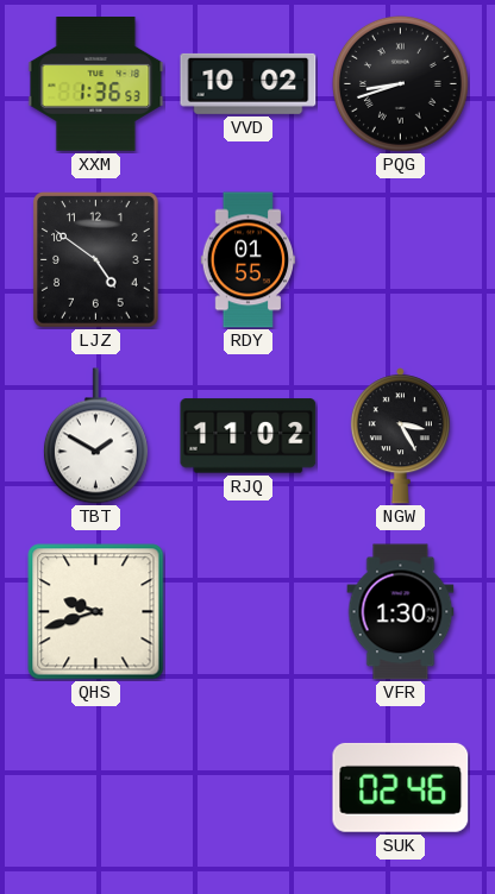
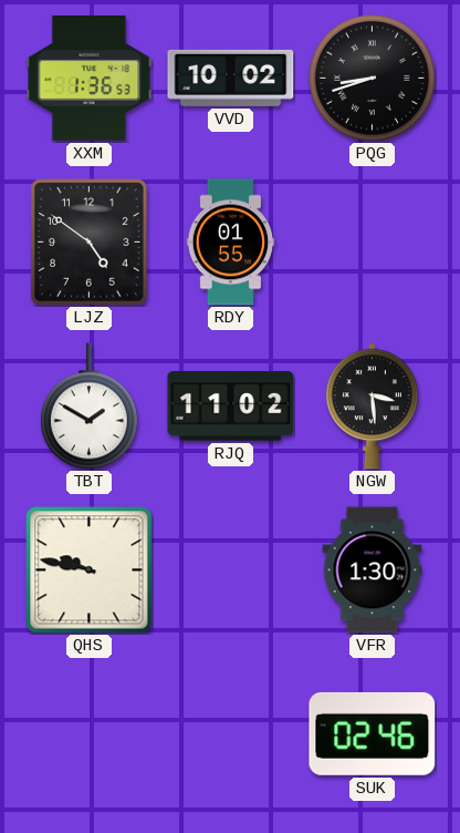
NGW: 3:25 -> 3:29 (372, 407)
QHS: 9:42 -> 9:47 (90, 570)
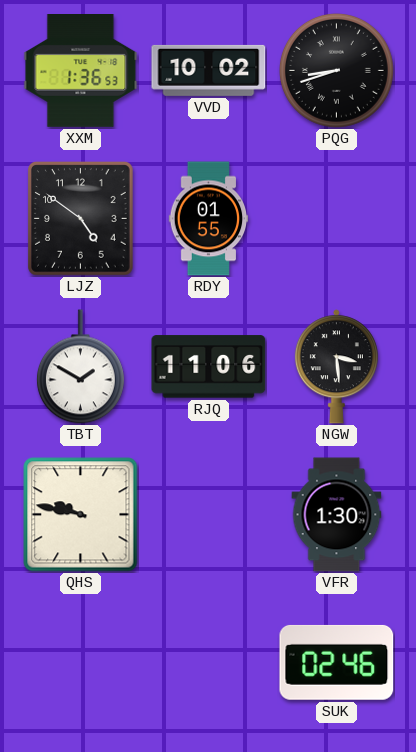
RJQ: 11:02 -> 11:06 (209, 367)
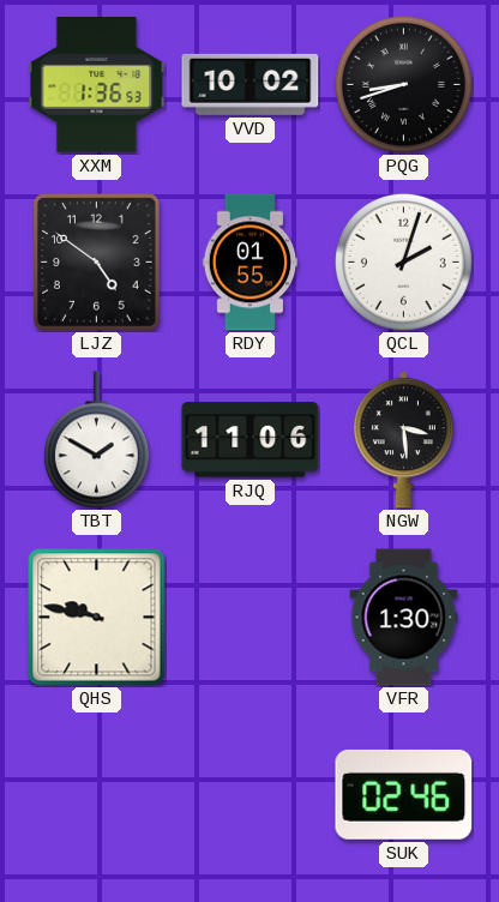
QCL: none -> 2:03 (403, 261)
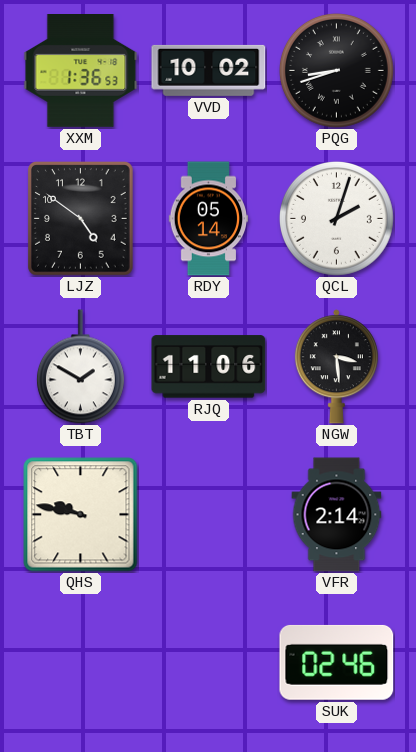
RDY: 01:55 -> 05:14 (209, 219)
VFR: 1:30 -> 2:14 (337, 515)
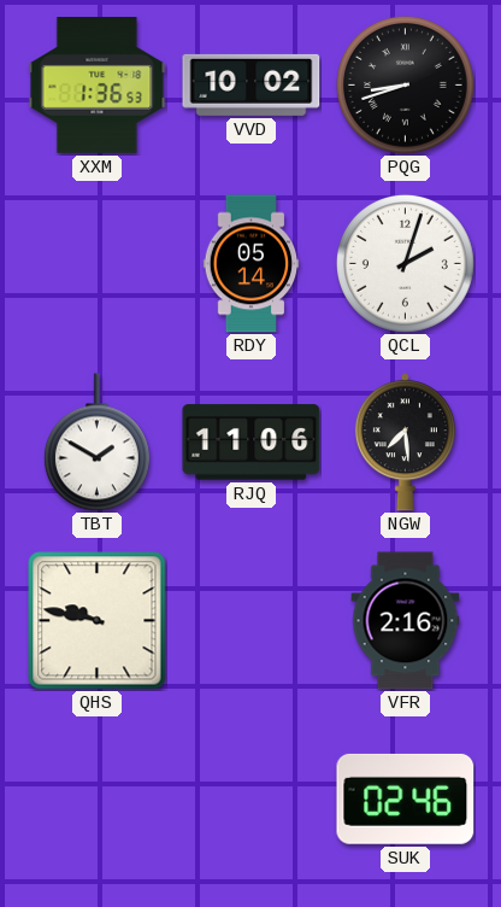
LJZ: 4:51 -> none (81, 219)
NGW: 3:29 -> 7:29 (405, 443)
VFR: 2:14 -> 2:16 (406, 621)
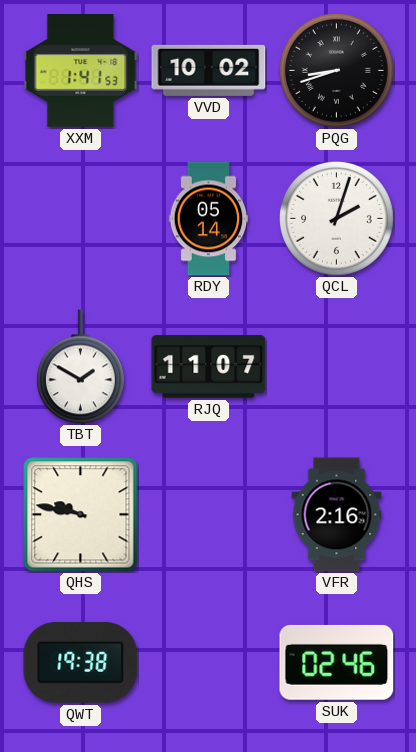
XXM: 1:36 -> 1:41 (81, 71)
RJQ: 11:06 -> 11:07 (209, 367)
NGW: 7:29 -> none (405, 443)
QWT: none -> 19:38 (81, 662)
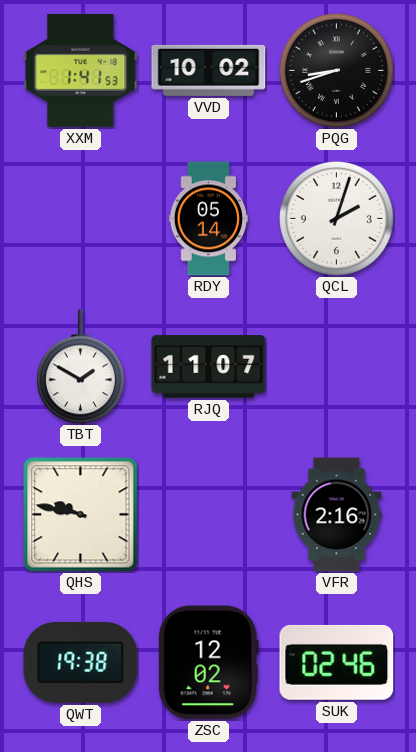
ZSC: none -> 12:02 (208, 663)
